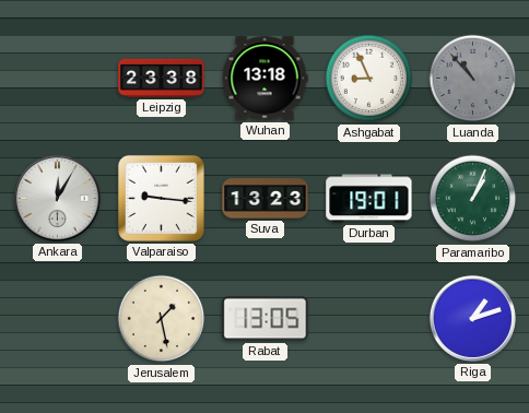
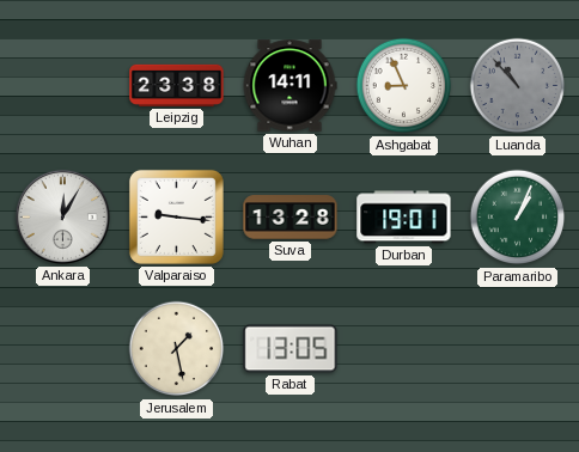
Wuhan: 13:18 -> 14:11 (289, 86)
Suva: 13:23 -> 13:28 (291, 218)
Riga: 1:12 -> none (472, 318)
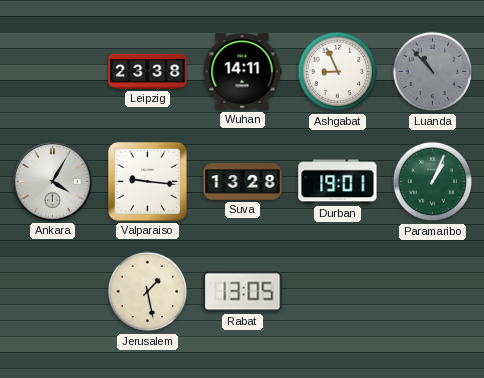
Ankara: 12:05 -> 4:05 (52, 181)
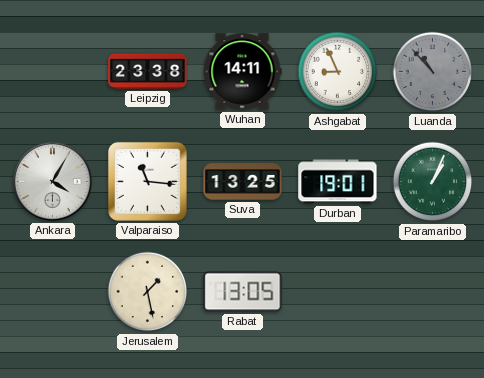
Valparaiso: 9:16 -> 11:16 (147, 181)
Suva: 13:28 -> 13:25 (243, 182)
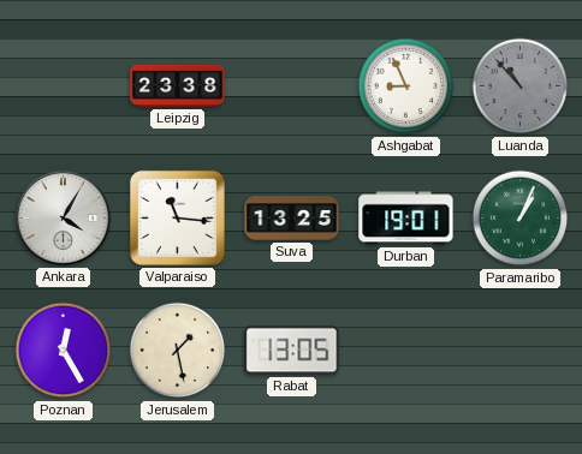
Wuhan: 14:11 -> none (242, 72)
Poznan: none -> 12:25 (64, 351)
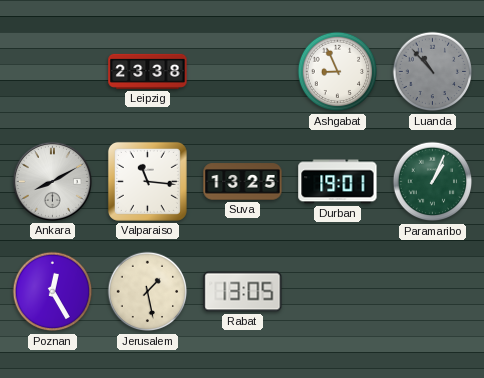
Ankara: 4:05 -> 8:10 (52, 181)
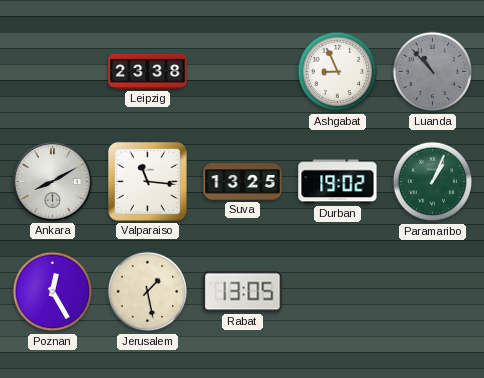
Durban: 19:01 -> 19:02 (338, 182)
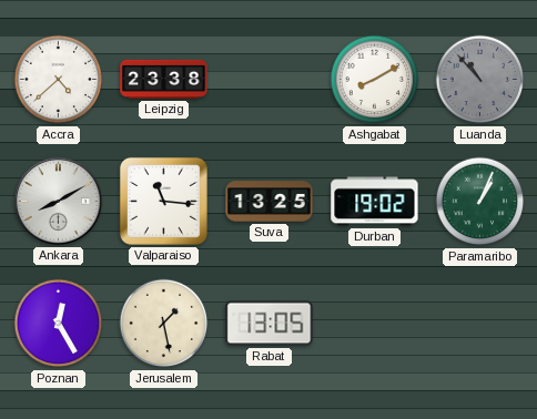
Accra: none -> 4:38 (59, 80)
Ashgabat: 8:56 -> 8:10 (375, 80)
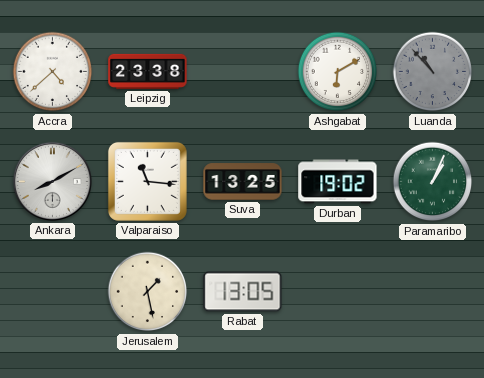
Ashgabat: 8:10 -> 6:10 (338, 72)
Poznan: 12:25 -> none (59, 324)
